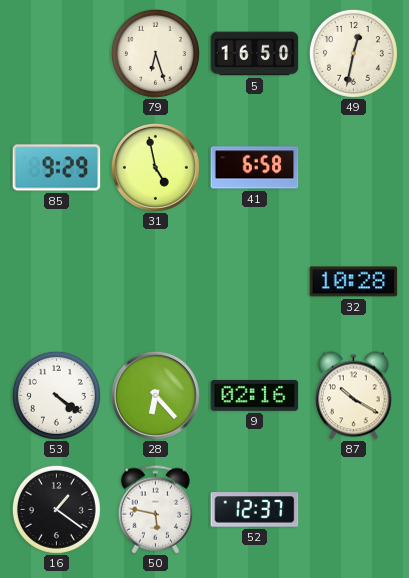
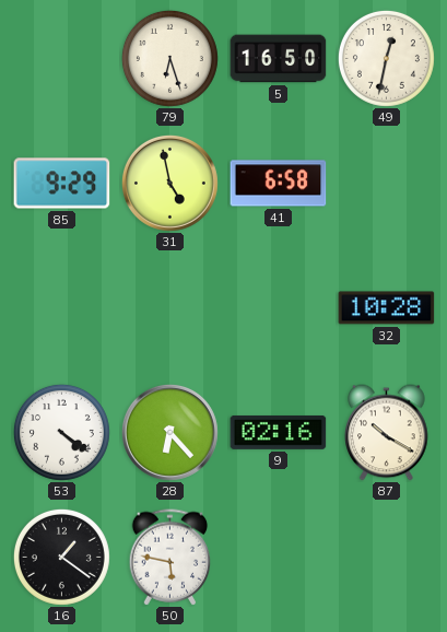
52: 12:37 -> none (255, 510)
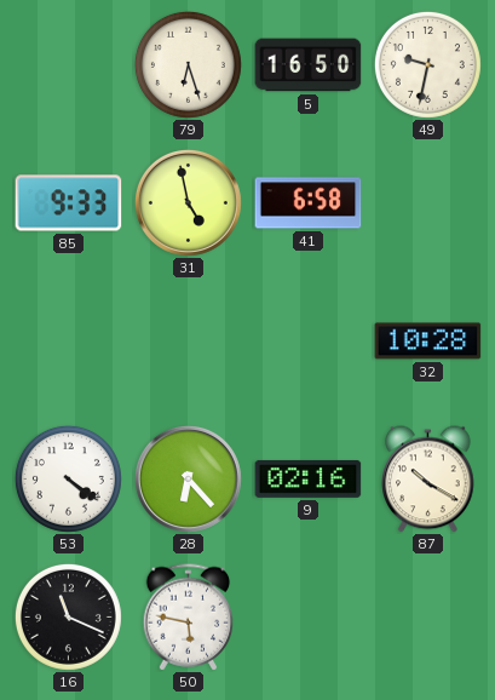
49: 12:32 -> 9:32 (427, 64)
85: 9:29 -> 9:33 (69, 203)
16: 1:21 -> 11:19 (68, 616)
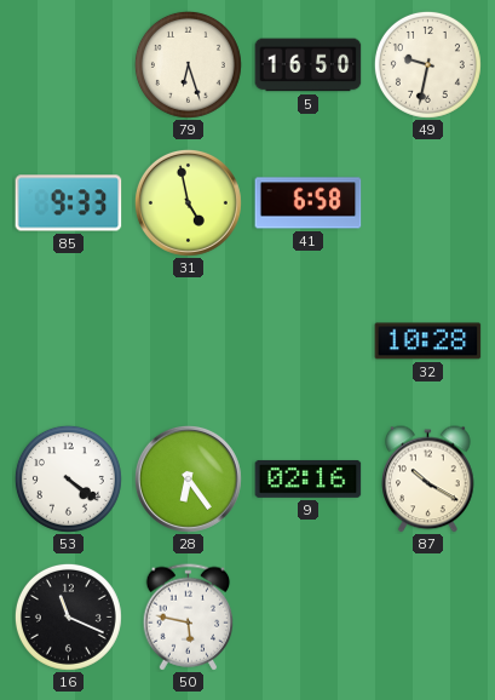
28: 6:23 -> 6:24 (188, 478)
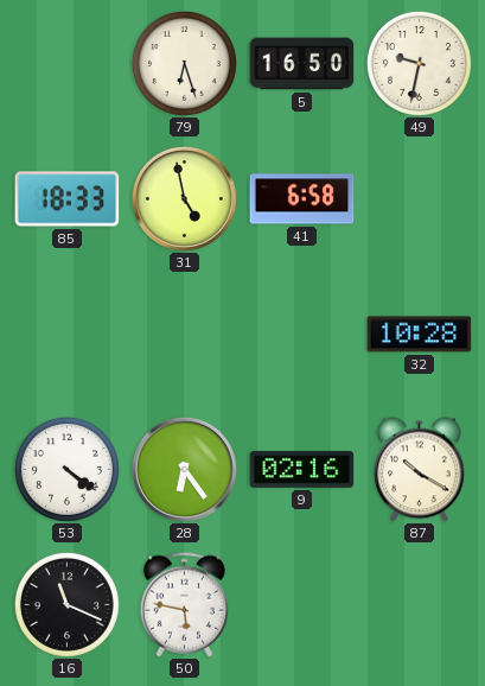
85: 9:33 -> 18:33 (68, 199)
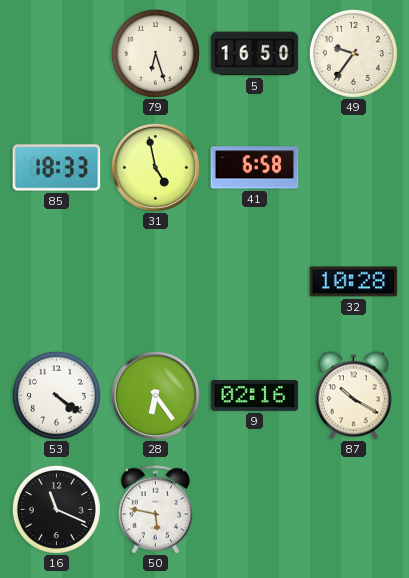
49: 9:32 -> 9:36 (353, 53)
